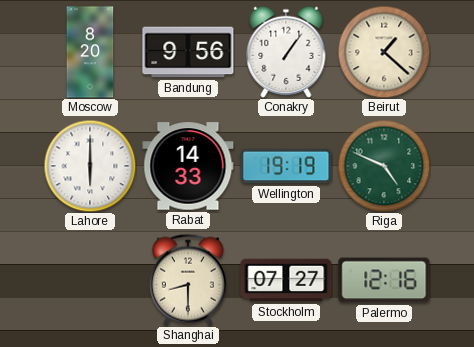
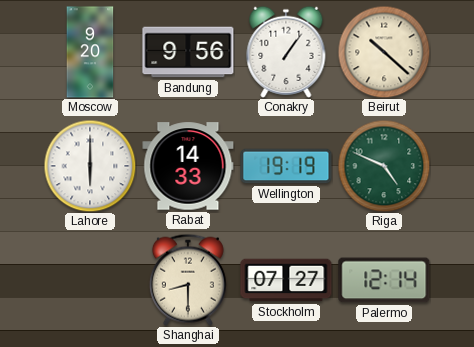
Moscow: 8:20 -> 9:20 (90, 52)
Beirut: 1:22 -> 10:22 (384, 52)
Palermo: 12:16 -> 12:14 (384, 280)
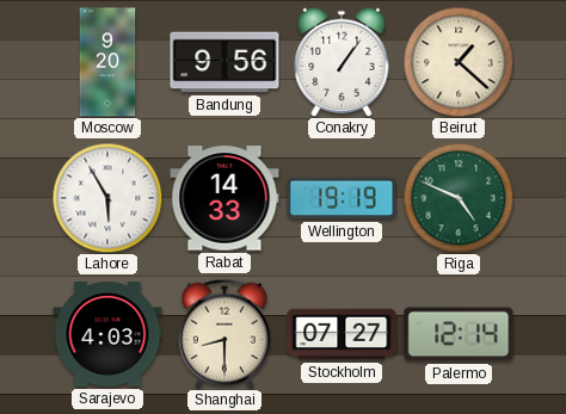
Beirut: 10:22 -> 1:22 (459, 62)
Lahore: 6:00 -> 5:55 (107, 198)
Sarajevo: none -> 4:03 (107, 334)
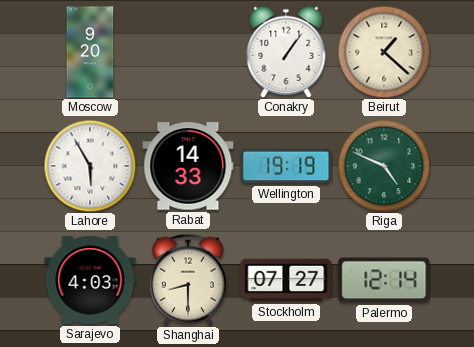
Bandung: 9:56 -> none (224, 62)
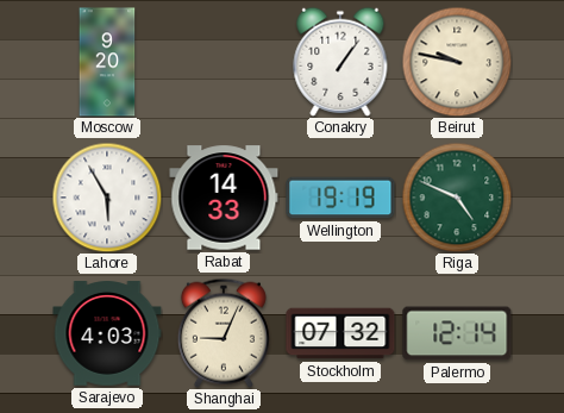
Beirut: 1:22 -> 9:47 (457, 62)
Shanghai: 8:30 -> 9:04 (224, 333)
Stockholm: 07:27 -> 07:32 (340, 333)
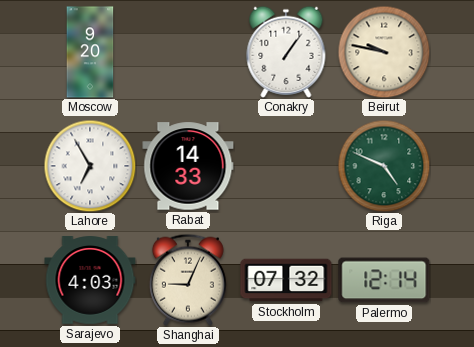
Lahore: 5:55 -> 6:55 (90, 166)
Wellington: 19:19 -> none (340, 198)
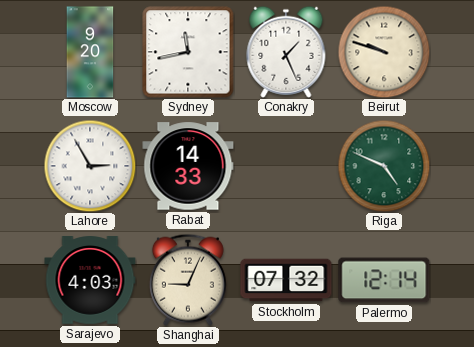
Sydney: none -> 11:43 (188, 52)
Conakry: 1:06 -> 1:26 (286, 52)
Beirut: 9:47 -> 9:48 (384, 52)
Lahore: 6:55 -> 2:55 (90, 166)
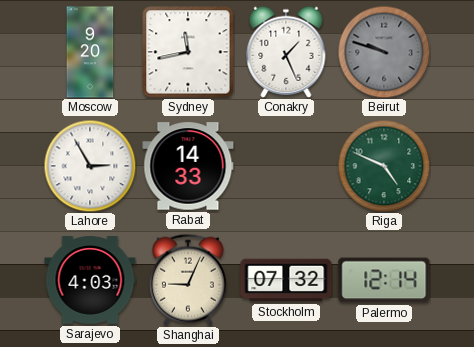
Beirut dial: cream -> grey (384, 52)
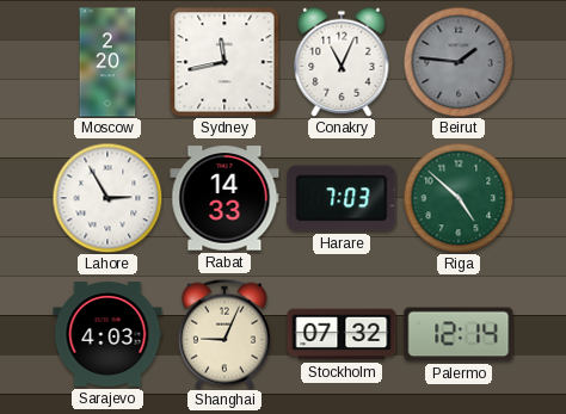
Moscow: 9:20 -> 2:20 (107, 62)
Conakry: 1:26 -> 11:04 (342, 62)
Beirut: 9:48 -> 1:46 (459, 62)
Harare: none -> 7:03 (342, 198)
Riga: 4:49 -> 4:52 (459, 198)
